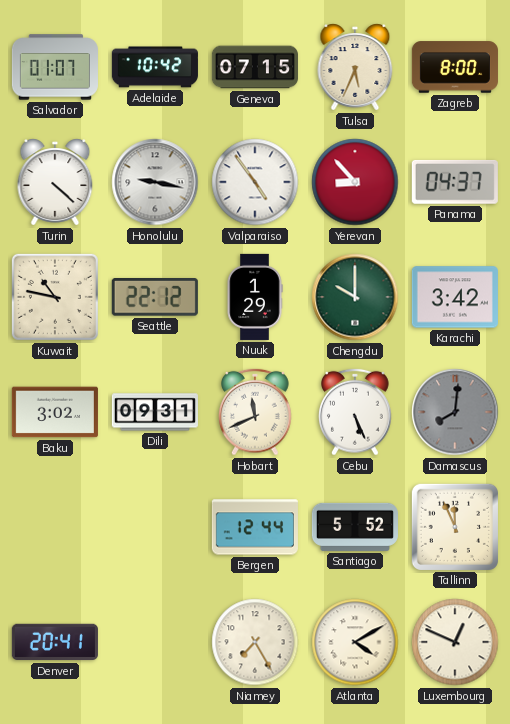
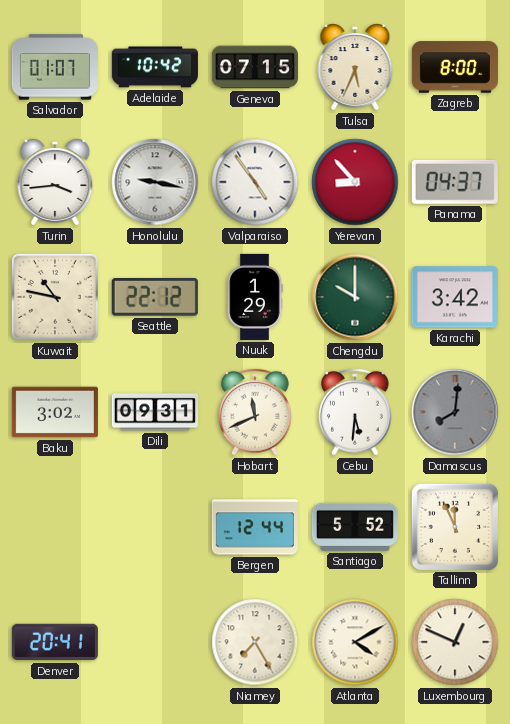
Turin: 4:22 -> 3:44 (55, 182)
Cebu: 5:26 -> 5:31 (356, 412)
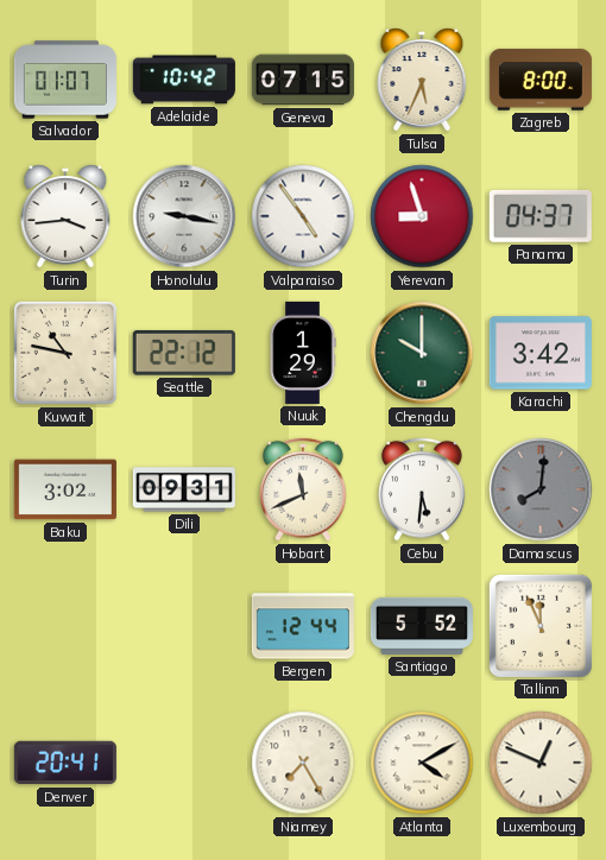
Yerevan: 8:53 -> 8:57 (422, 216)
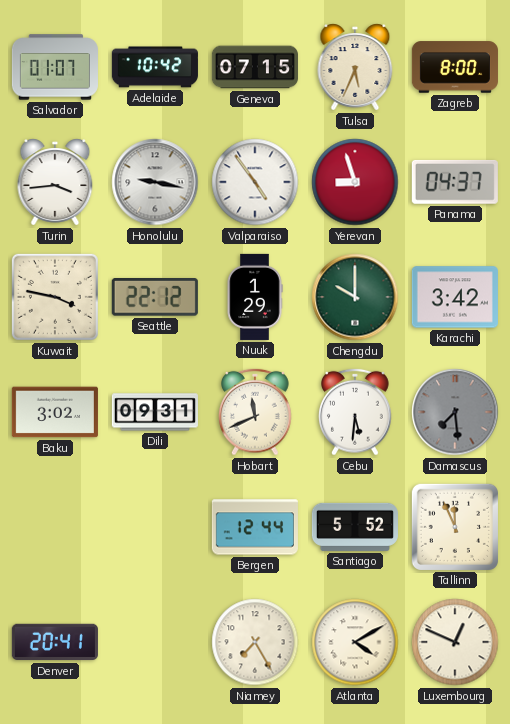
Kuwait: 10:47 -> 3:47 (55, 297)
Damascus: 8:01 -> 7:29 (455, 412)
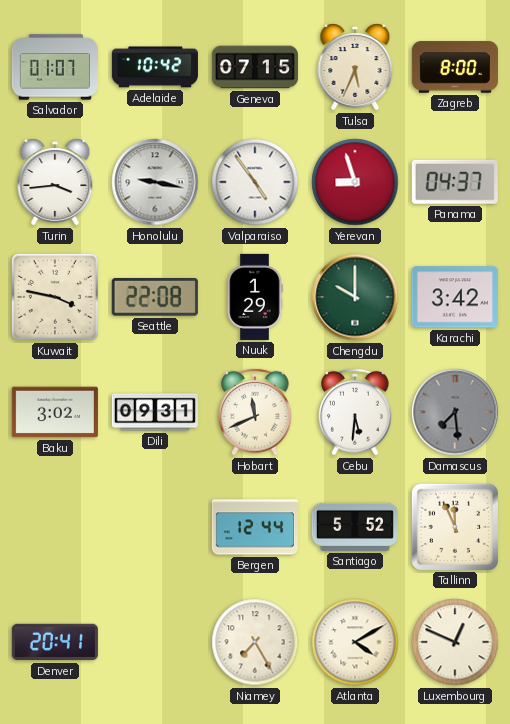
Seattle: 22:12 -> 22:08 (155, 297)
